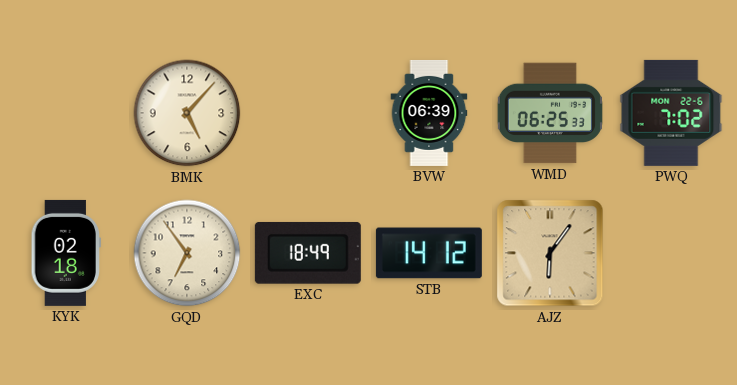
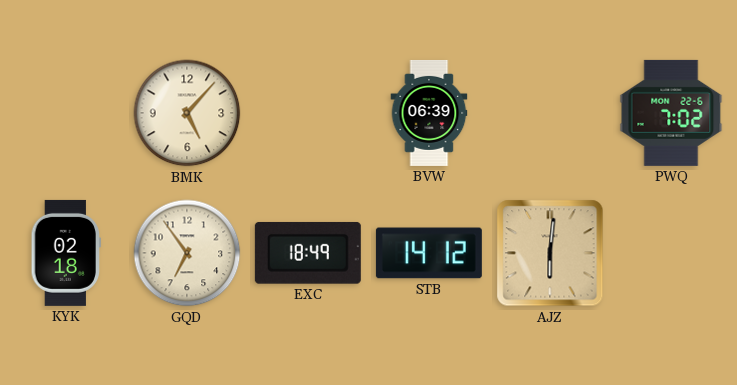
WMD: 06:25 -> none (550, 113)
AJZ: 6:06 -> 6:01 (550, 253)
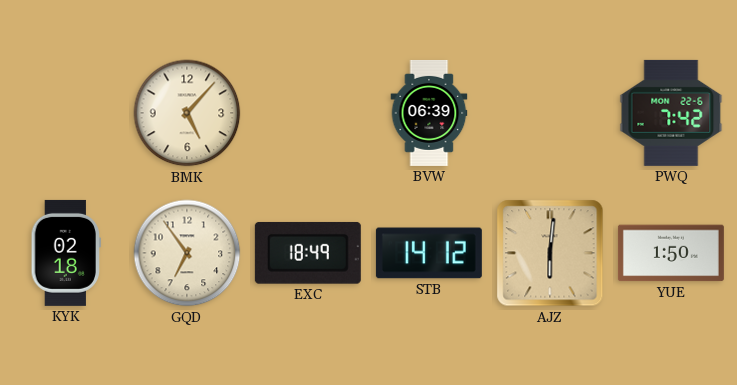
PWQ: 7:02 -> 7:42 (671, 113)
YUE: none -> 1:50 (671, 253)
